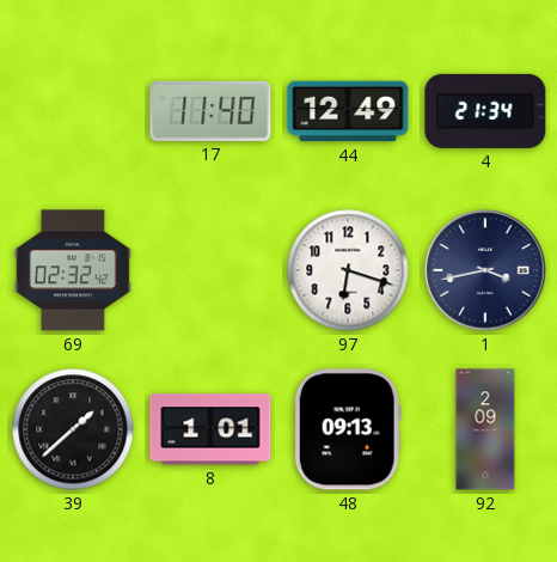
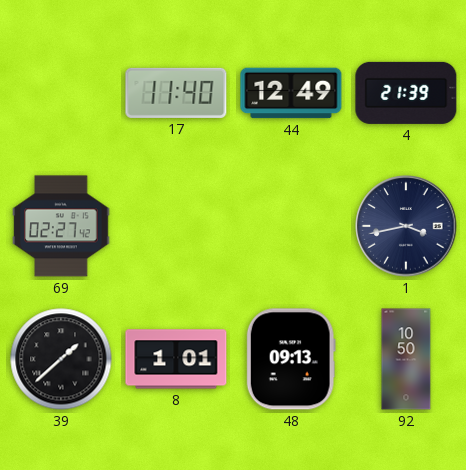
4: 21:34 -> 21:39 (406, 93)
69: 02:32 -> 02:27 (61, 226)
97: 6:18 -> none (348, 270)
92: 2:09 -> 10:50 (406, 359)
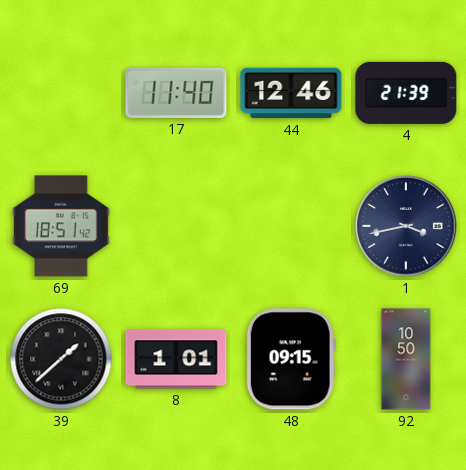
44: 12:49 -> 12:46 (291, 93)
69: 02:27 -> 18:51 (61, 226)
48: 09:13 -> 09:15 (291, 359)
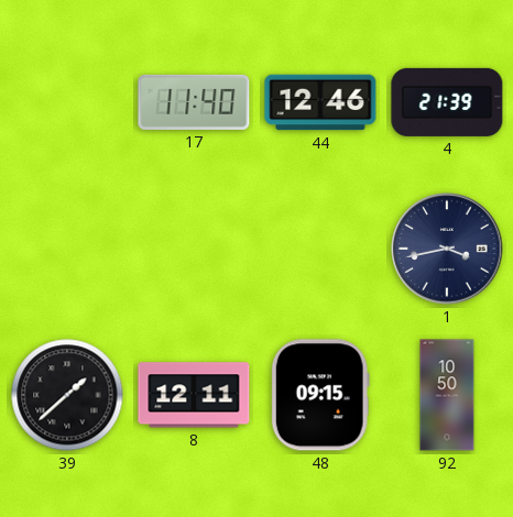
69: 18:51 -> none (61, 226)
8: 1:01 -> 12:11 (194, 395)
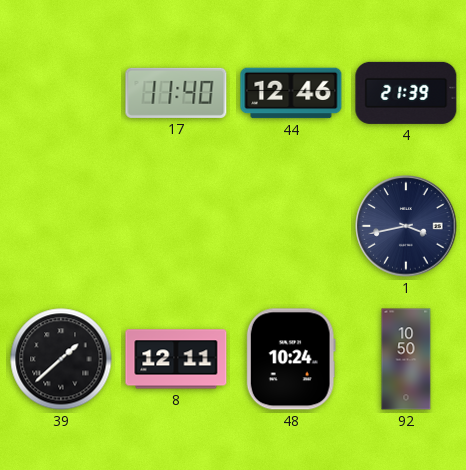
48: 09:15 -> 10:24 (291, 359)
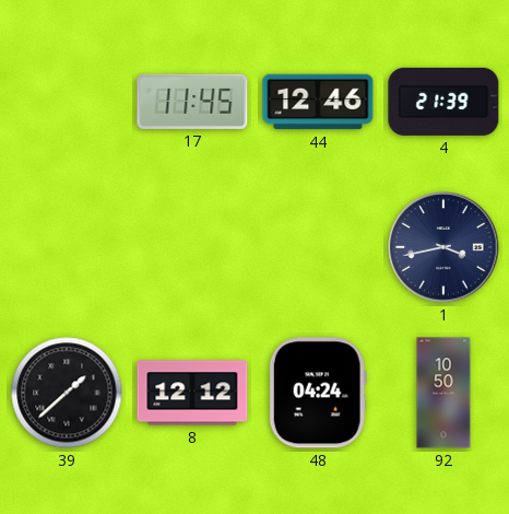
17: 11:40 -> 11:45 (192, 102)
8: 12:11 -> 12:12 (192, 393)
48: 10:24 -> 04:24 (318, 393)
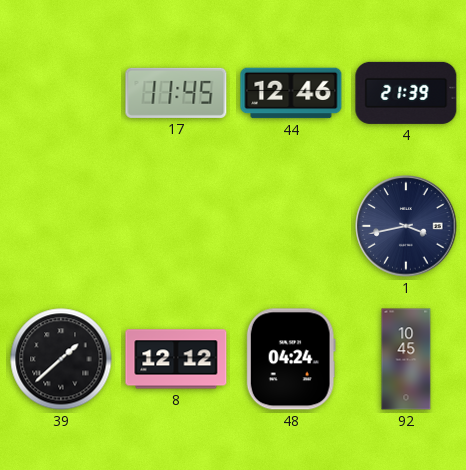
92: 10:50 -> 10:45 (406, 359)
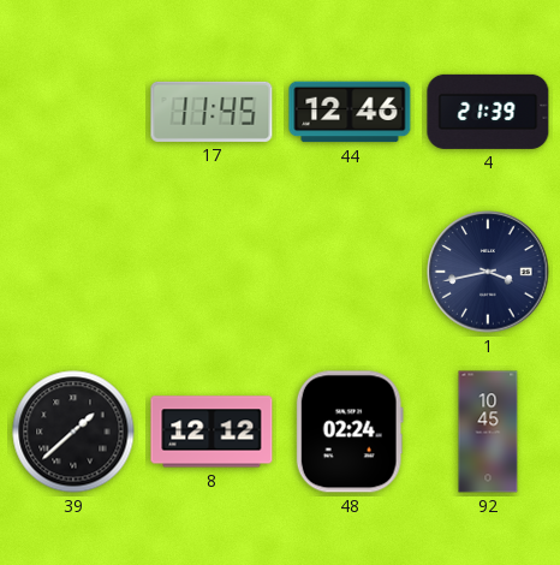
48: 04:24 -> 02:24 (350, 432)
